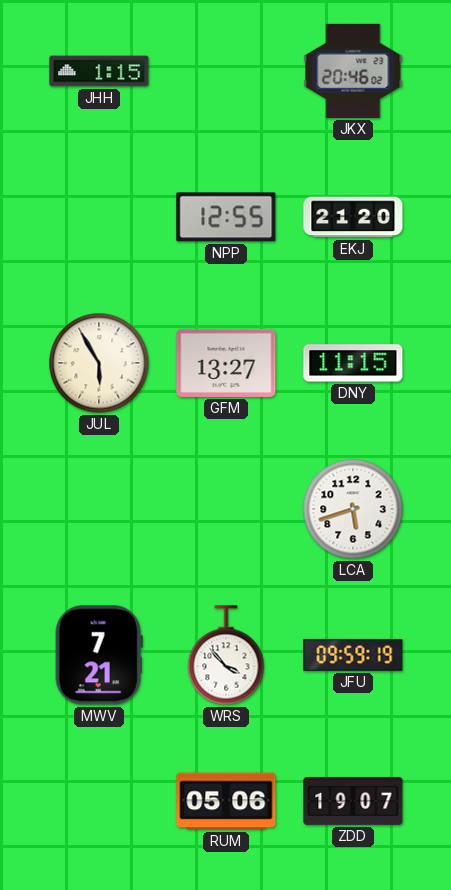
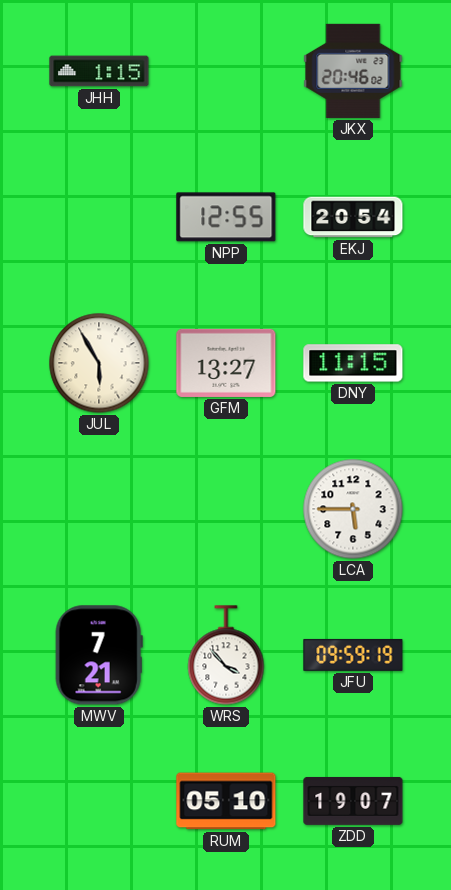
EKJ: 21:20 -> 20:54 (353, 217)
LCA: 5:42 -> 5:45 (353, 509)
RUM: 05:06 -> 05:10 (226, 801)
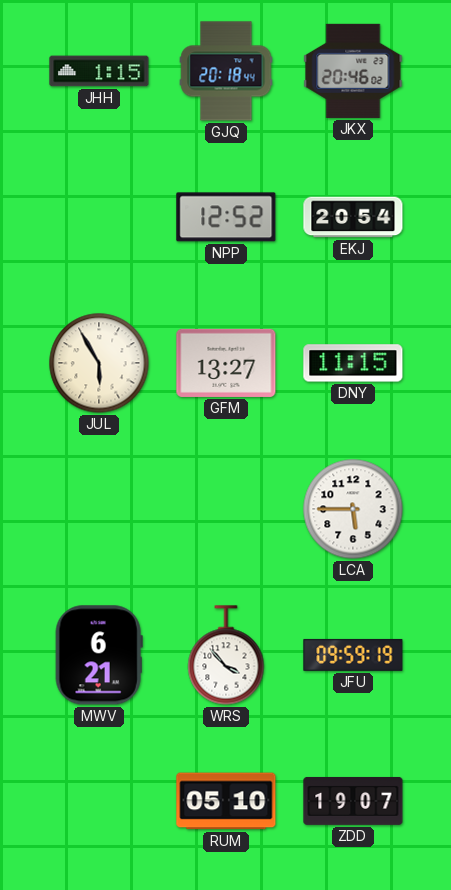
GJQ: none -> 20:18 (226, 71)
NPP: 12:55 -> 12:52 (226, 217)
MWV: 7:21 -> 6:21 (99, 655)
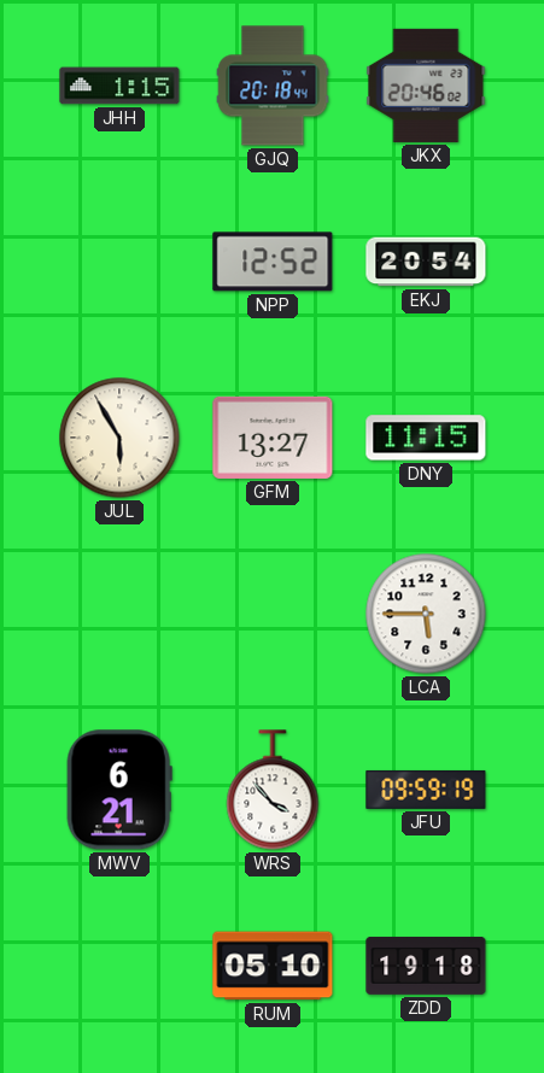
ZDD: 19:07 -> 19:18 (426, 966)
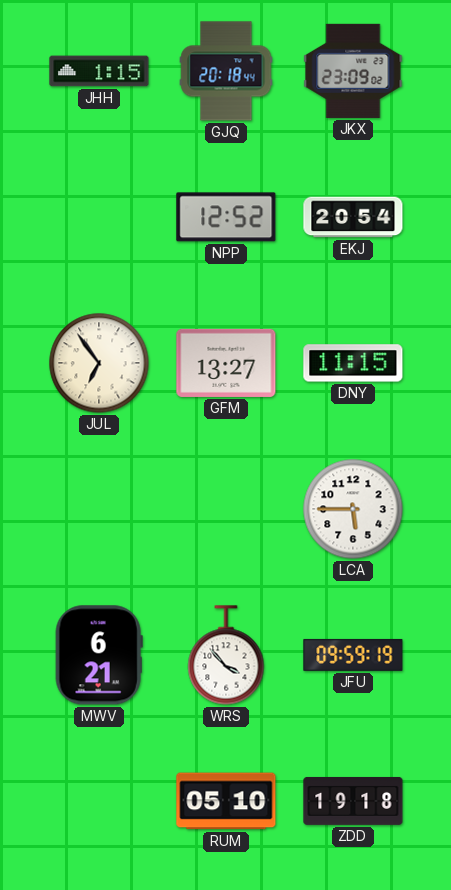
JKX: 20:46 -> 23:09 (353, 71)
JUL: 5:55 -> 6:54 (99, 363)
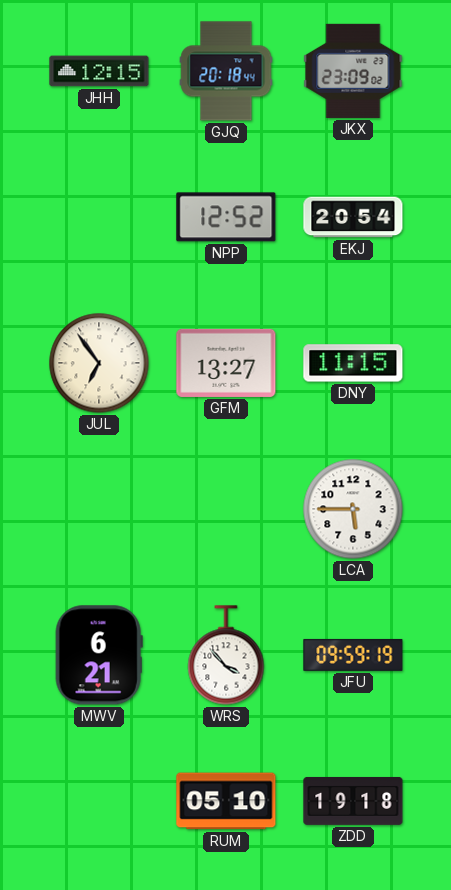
JHH: 1:15 -> 12:15 (99, 71)
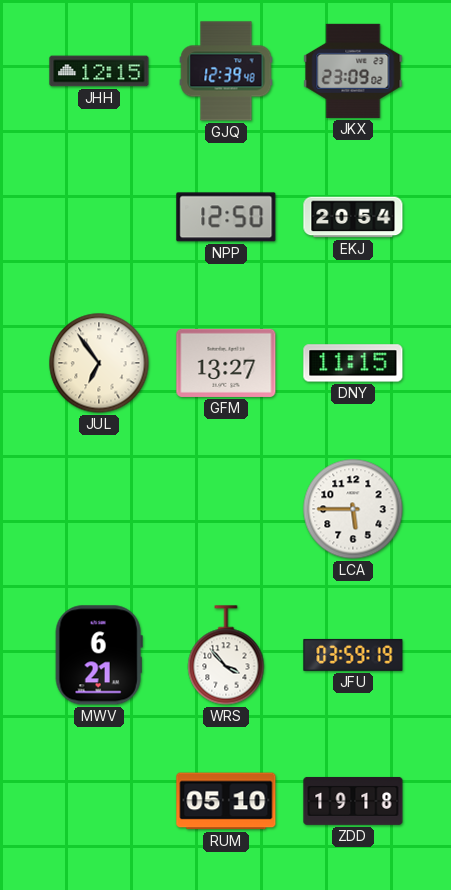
GJQ: 20:18 -> 12:39 (226, 71)
NPP: 12:52 -> 12:50 (226, 217)
JFU: 09:59 -> 03:59 (353, 655)
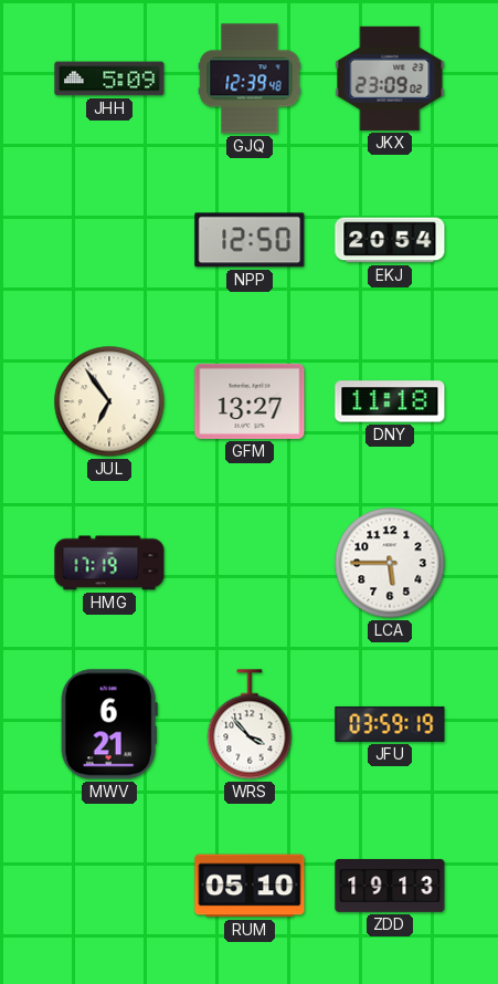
JHH: 12:15 -> 5:09 (109, 78)
DNY: 11:15 -> 11:18 (390, 401)
HMG: none -> 17:19 (109, 563)
ZDD: 19:18 -> 19:13 (390, 886)
